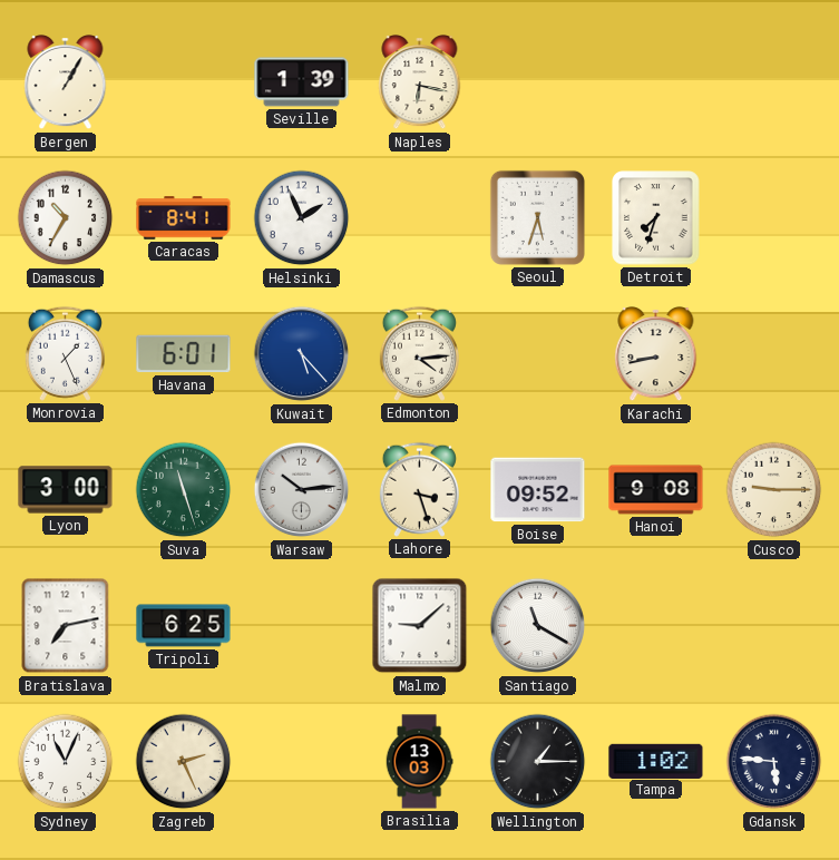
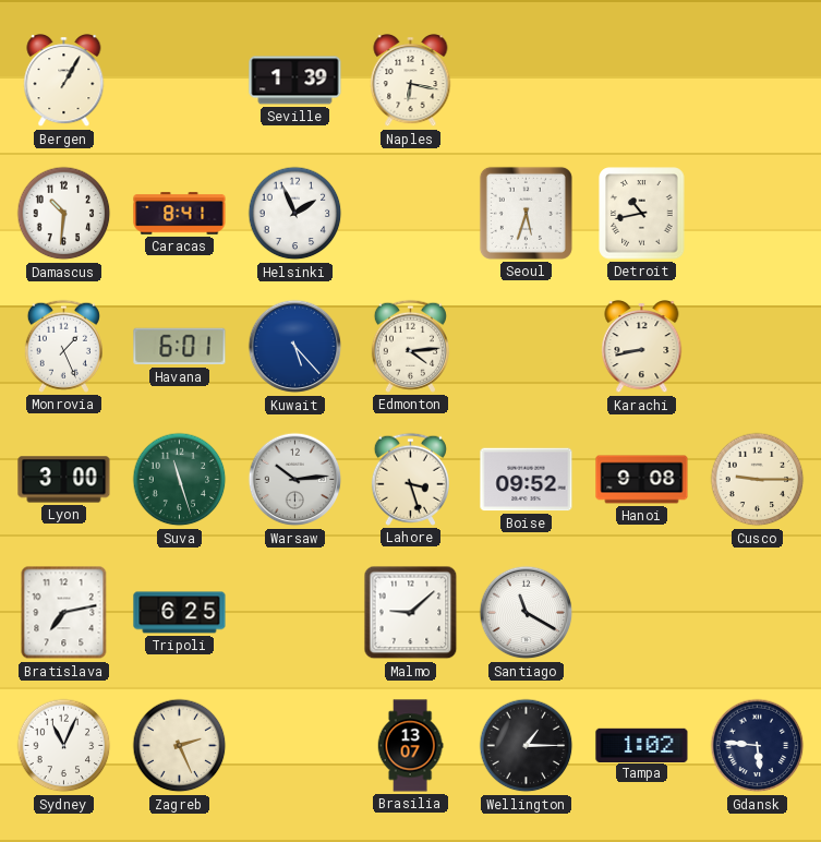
Damascus: 10:35 -> 10:31 (64, 214)
Detroit: 7:33 -> 10:43 (642, 214)
Brasilia: 13:03 -> 13:07 (410, 746)
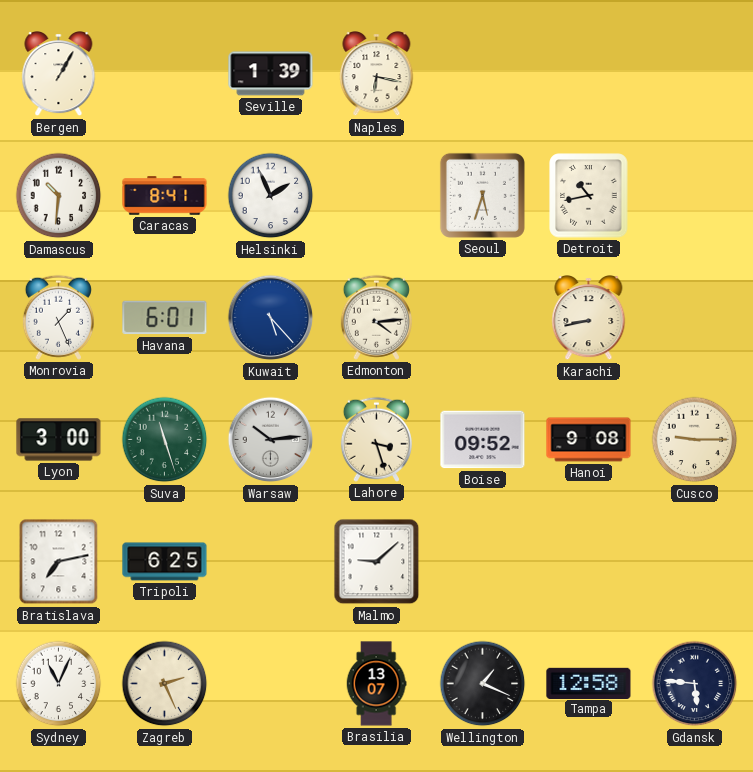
Santiago: 11:20 -> none (527, 613)
Wellington: 1:15 -> 1:19 (483, 684)
Tampa: 1:02 -> 12:58 (589, 683)
